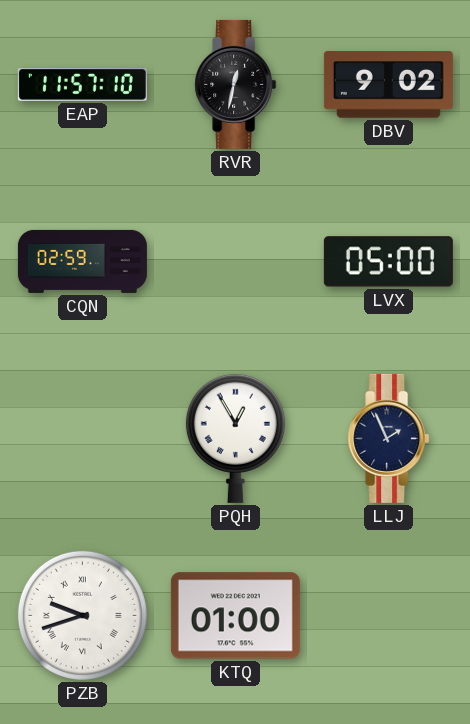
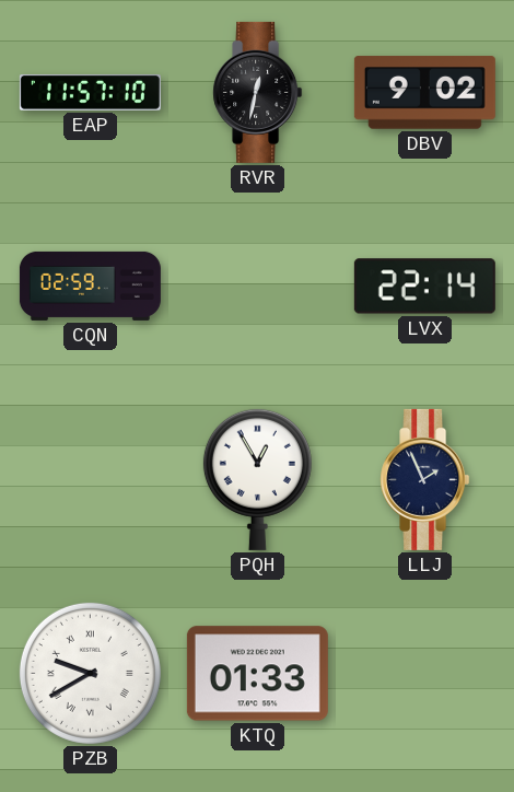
LVX: 05:00 -> 22:14 (424, 287)
PZB: 9:42 -> 9:40 (90, 673)
KTQ: 01:00 -> 01:33 (257, 674)
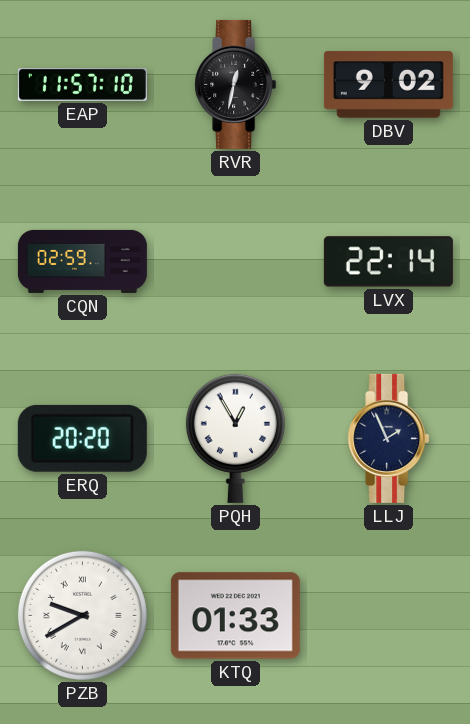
ERQ: none -> 20:20 (82, 438)
